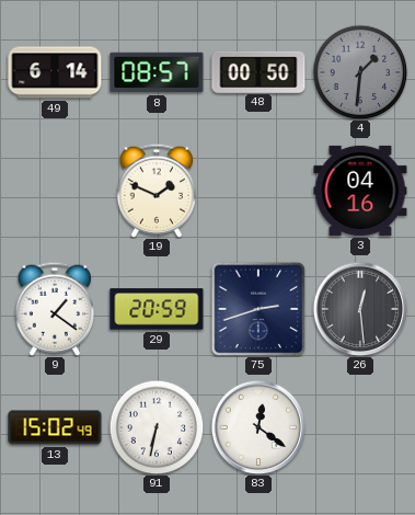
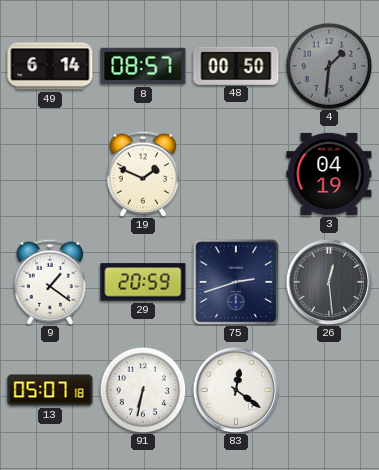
3: 04:16 -> 04:19 (329, 174)
13: 15:02 -> 05:07 (50, 390)
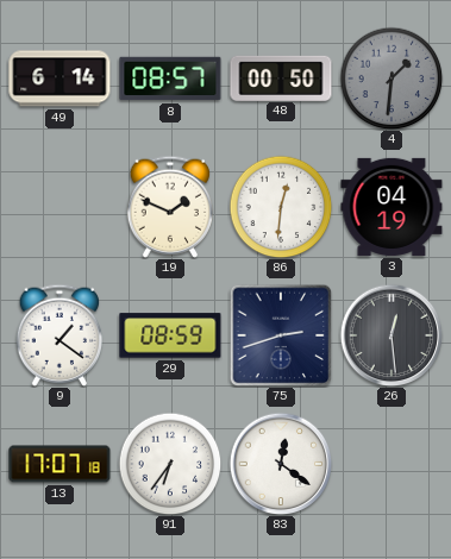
86: none -> 12:31 (281, 207)
29: 20:59 -> 08:59 (170, 335)
13: 05:07 -> 17:07 (59, 464)
91: 6:32 -> 6:36 (170, 464)
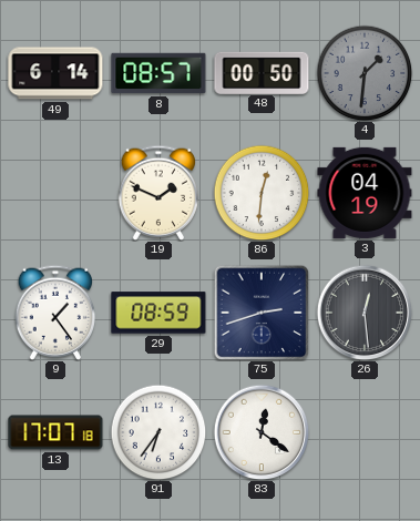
9: 1:21 -> 1:24 (55, 313)
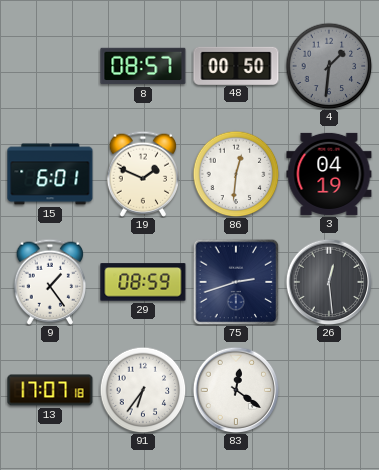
49: 6:14 -> none (55, 73)
15: none -> 6:01 (50, 174)
